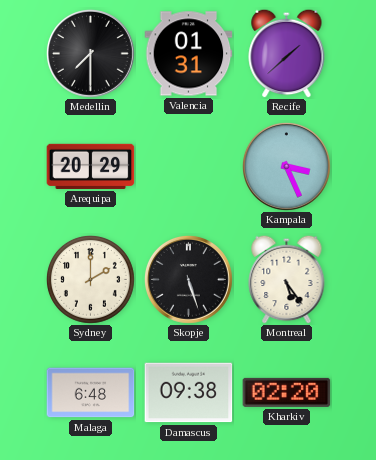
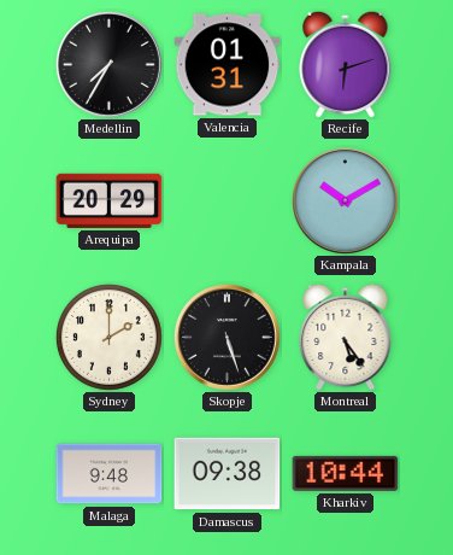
Medellin: 7:30 -> 7:35 (108, 64)
Recife: 1:38 -> 6:12 (346, 64)
Kampala: 3:26 -> 10:10 (345, 200)
Malaga: 6:48 -> 9:48 (110, 474)
Kharkiv: 02:20 -> 10:44 (346, 473)
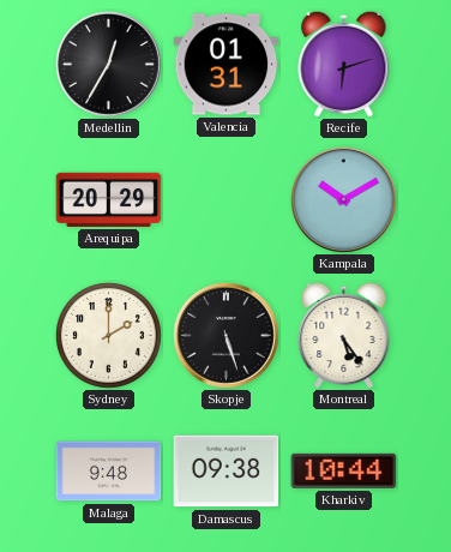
Medellin: 7:35 -> 12:35 (108, 64)
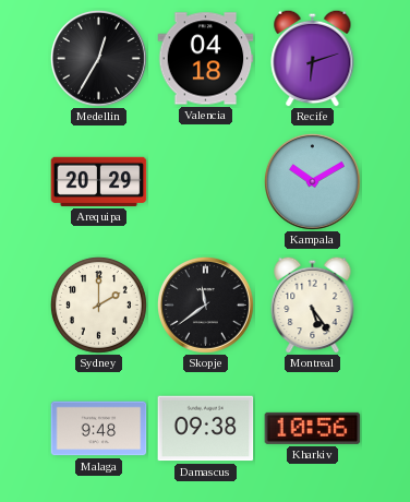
Valencia: 01:31 -> 04:18 (206, 59)
Skopje: 5:27 -> 11:39 (205, 304)
Kharkiv: 10:44 -> 10:56 (313, 428)
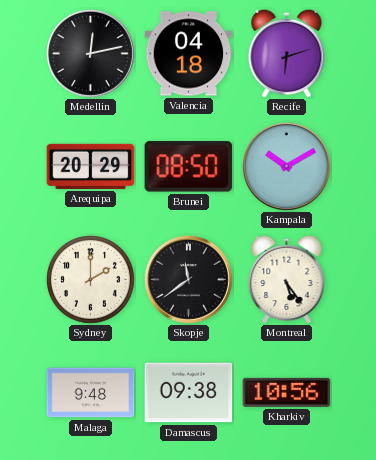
Medellin: 12:35 -> 12:13 (90, 53)
Brunei: none -> 08:50 (189, 167)
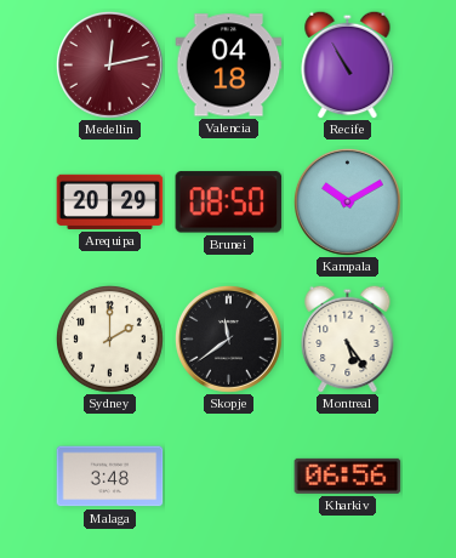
Medellin dial: black -> burgundy (109, 64)
Recife: 6:12 -> 10:55 (348, 64)
Malaga: 9:48 -> 3:48 (110, 477)
Damascus: 09:38 -> none (189, 393)
Kharkiv: 10:56 -> 06:56 (348, 476)
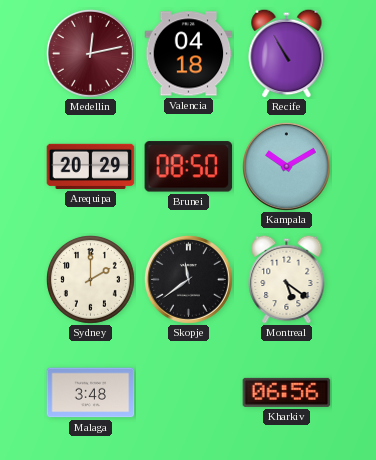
Montreal: 5:24 -> 5:21 (287, 279)
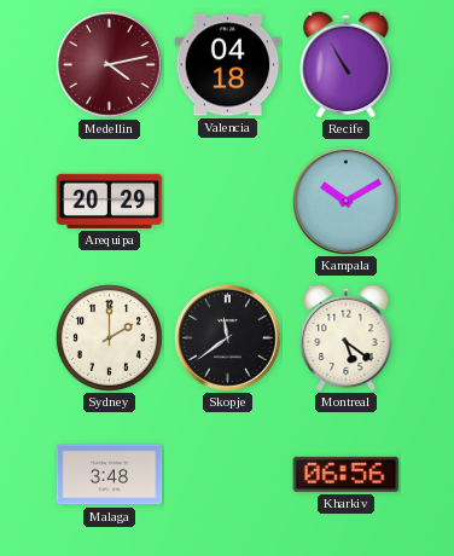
Medellin: 12:13 -> 4:13 (109, 64)
Brunei: 08:50 -> none (189, 167)
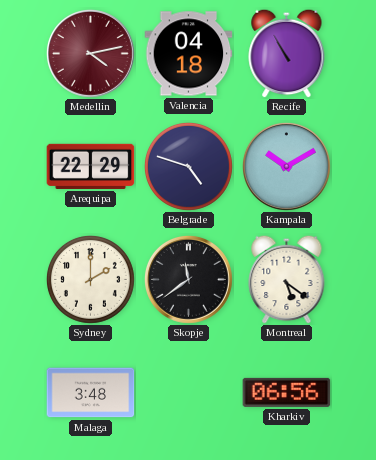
Arequipa: 20:29 -> 22:29 (91, 166)
Belgrade: none -> 4:48 (188, 166)
